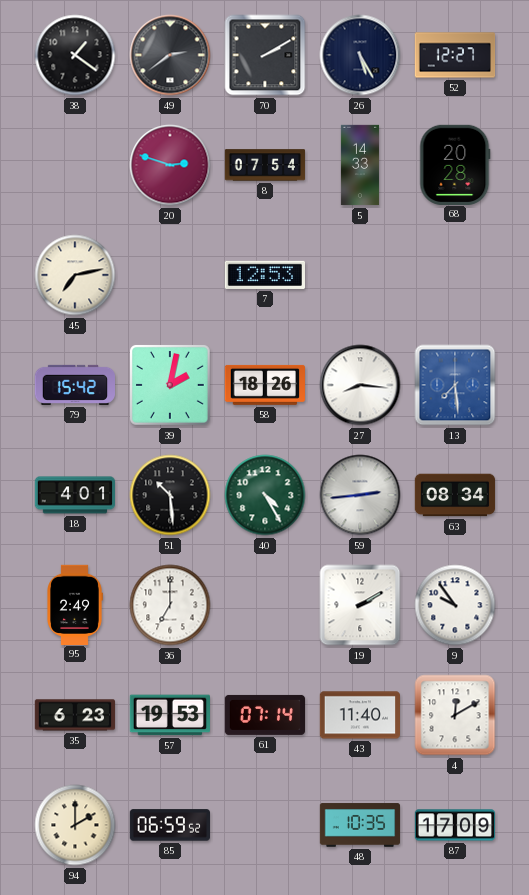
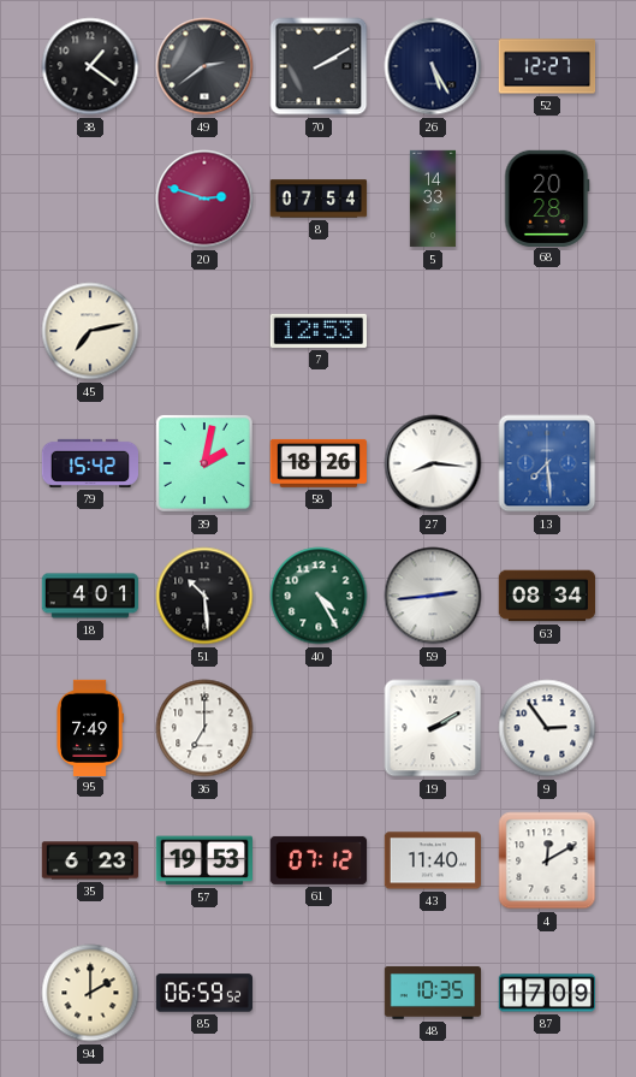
95: 2:49 -> 7:49 (90, 727)
9: 9:54 -> 2:54 (547, 728)
61: 07:14 -> 07:12 (319, 860)
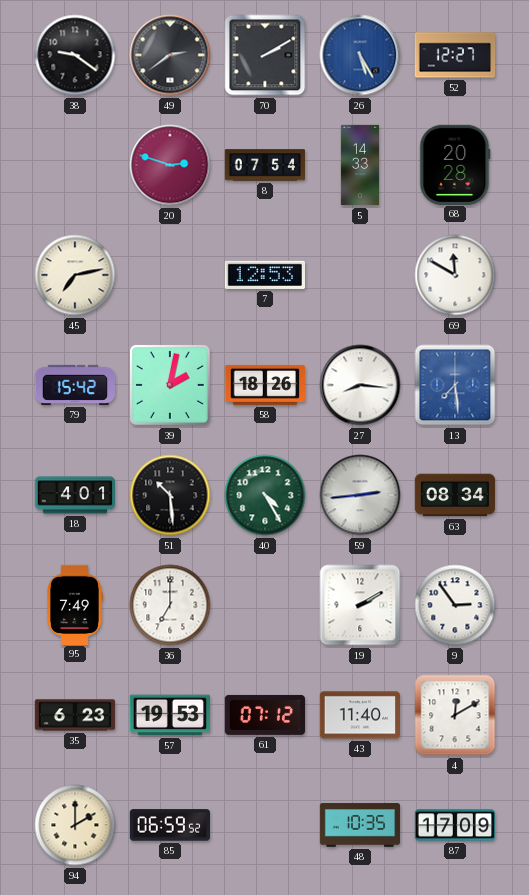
38: 1:21 -> 9:21 (75, 55)
26 dial: navy -> blue (360, 55)
69: none -> 11:50 (455, 275)
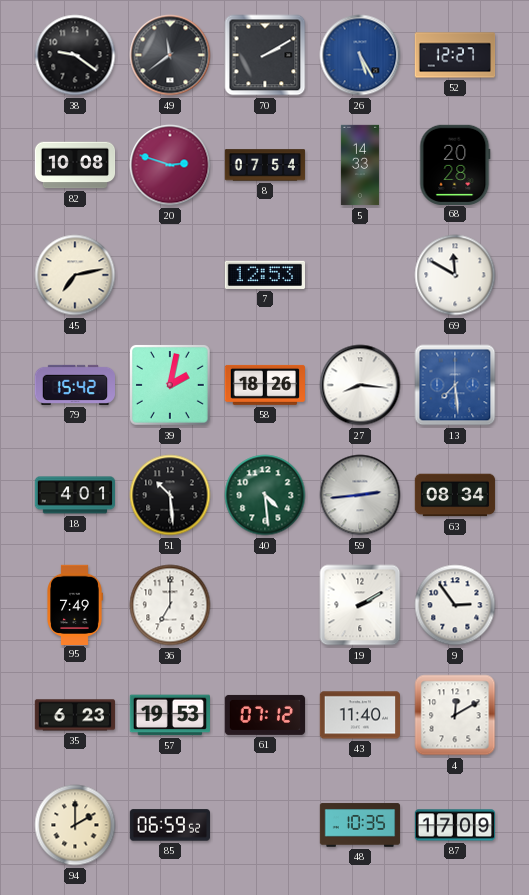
49: 2:39 -> 11:39 (170, 55)
82: none -> 10:08 (75, 165)
40: 4:25 -> 4:29 (265, 495)
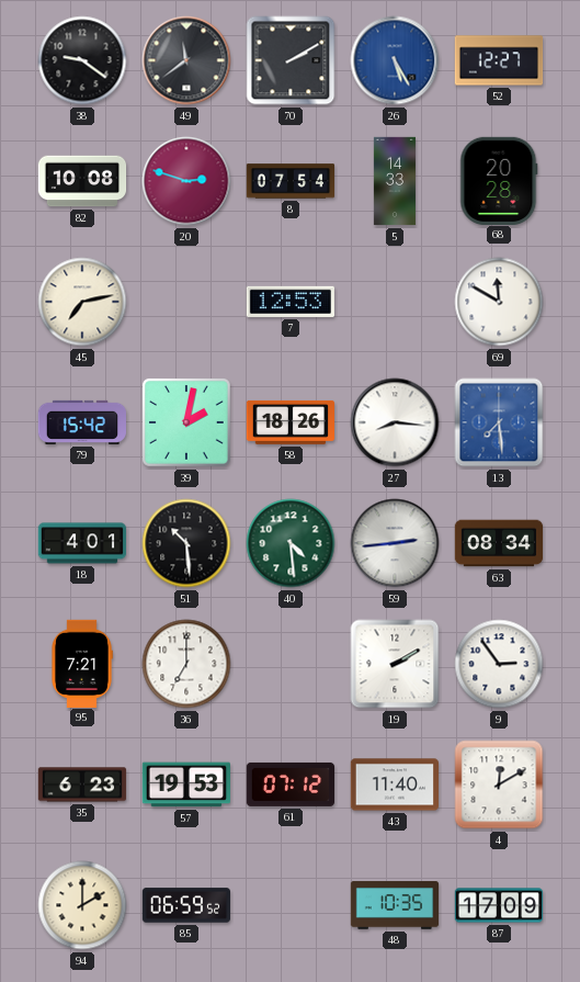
95: 7:49 -> 7:21 (82, 663)
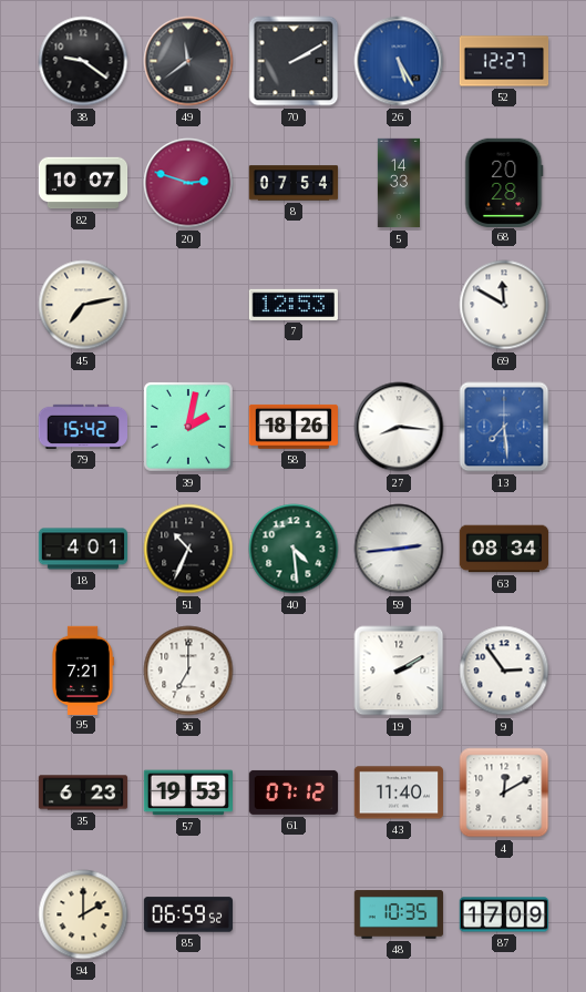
82: 10:08 -> 10:07 (83, 183)
51: 10:29 -> 10:34 (188, 549)
